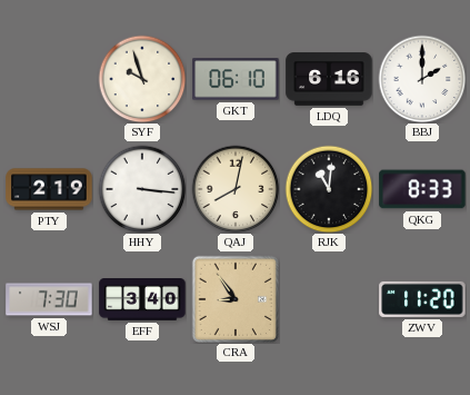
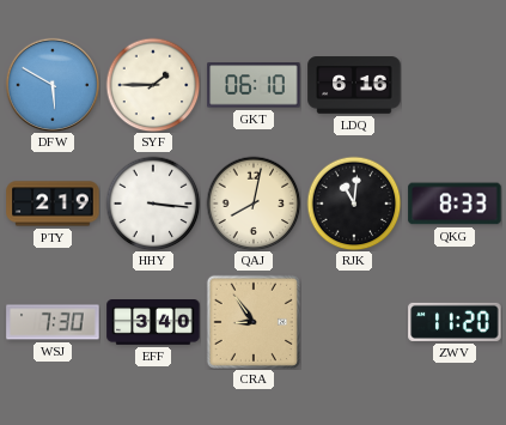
DFW: none -> 5:50 (51, 84)
SYF: 9:57 -> 1:45 (153, 85)
BBJ: 2:00 -> none (422, 79)
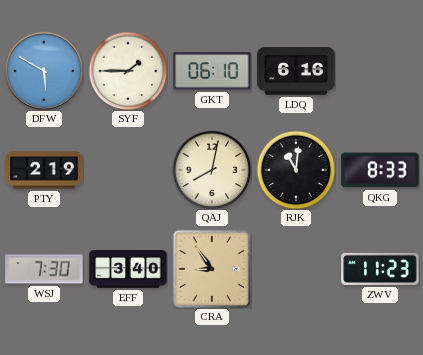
HHY: 3:16 -> none (153, 204)
ZWV: 11:20 -> 11:23 (380, 269)
